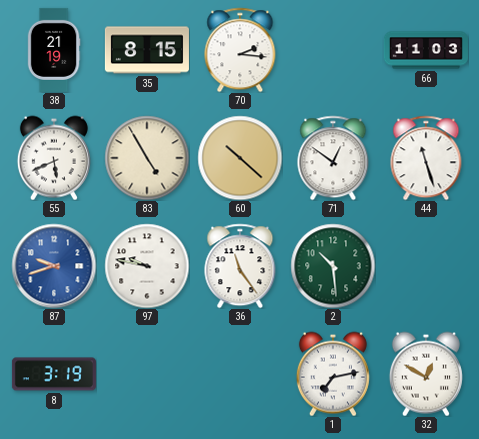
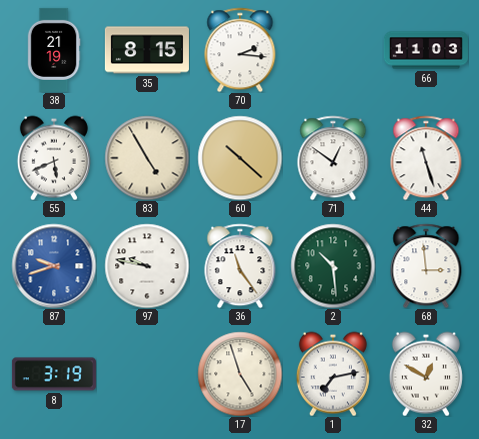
68: none -> 2:59 (426, 266)
17: none -> 4:57 (240, 374)
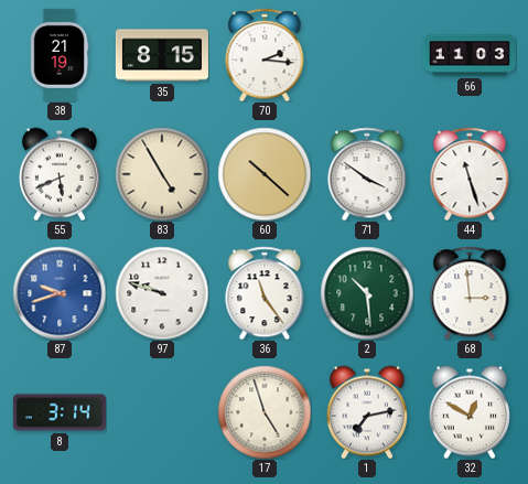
71: 12:51 -> 3:51 (367, 174)
97: 9:47 -> 9:48 (162, 293)
8: 3:19 -> 3:14 (60, 412)
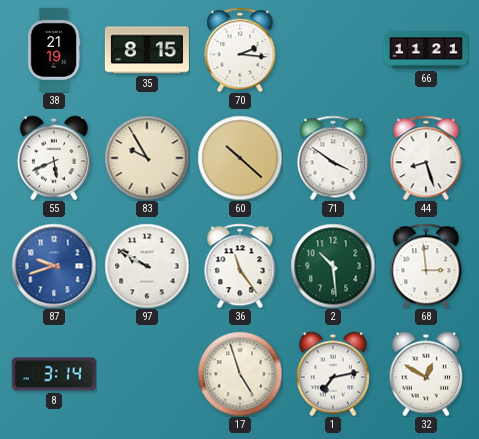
66: 11:03 -> 11:21 (426, 50)
83: 4:55 -> 9:55 (147, 158)
44: 11:27 -> 8:27 (426, 158)
97: 9:48 -> 9:50 (147, 266)
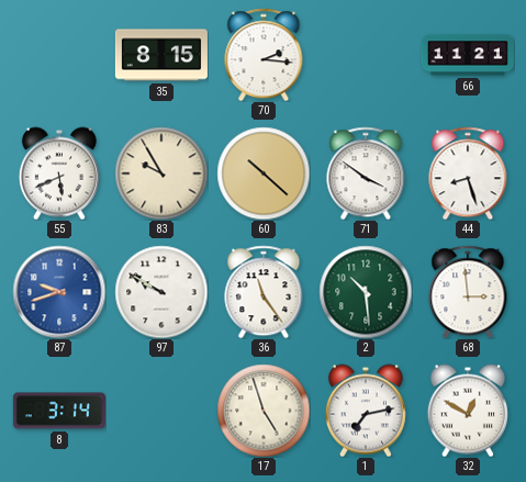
38: 21:19 -> none (54, 50)
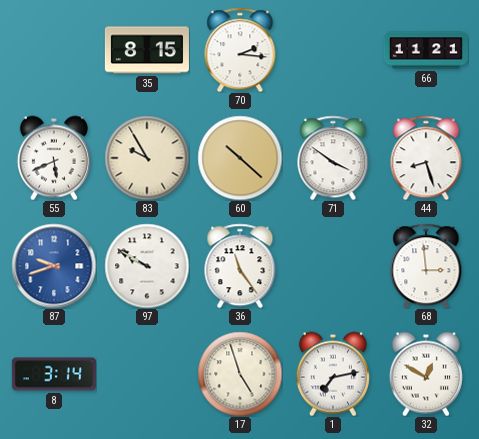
2: 10:29 -> none (366, 292)
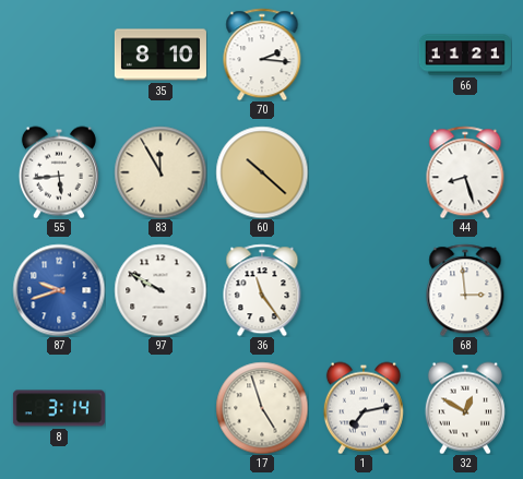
35: 8:15 -> 8:10 (161, 55)
55: 5:41 -> 5:44 (59, 172)
83: 9:55 -> 11:55 (161, 172)
71: 3:51 -> none (333, 158)
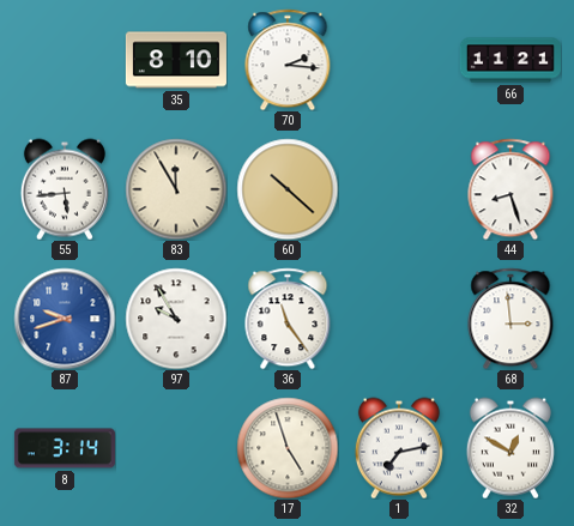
97: 9:50 -> 9:55 (176, 319)
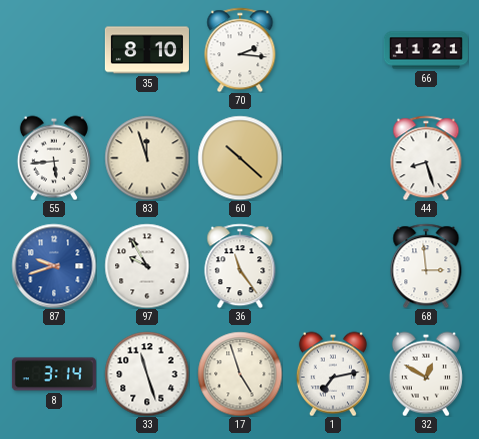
83: 11:55 -> 11:57 (147, 158)
33: none -> 11:27 (147, 374)
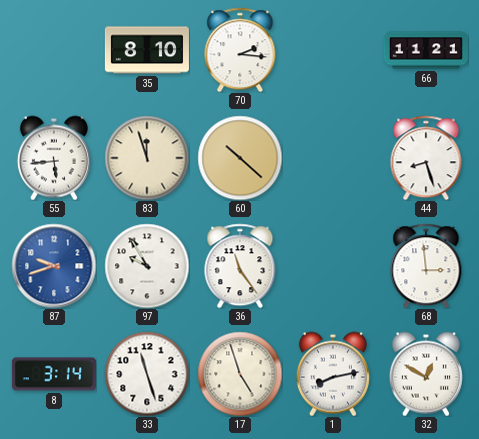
1: 7:13 -> 8:13 (333, 374)
